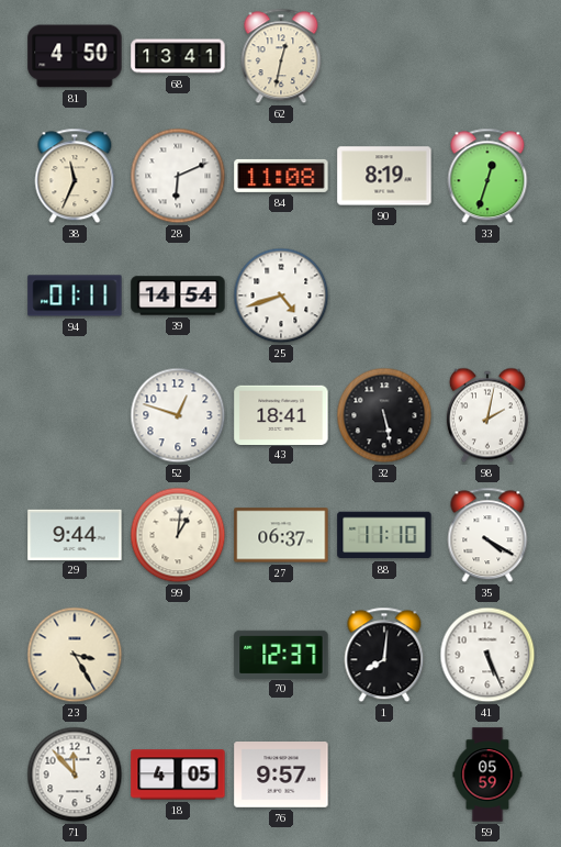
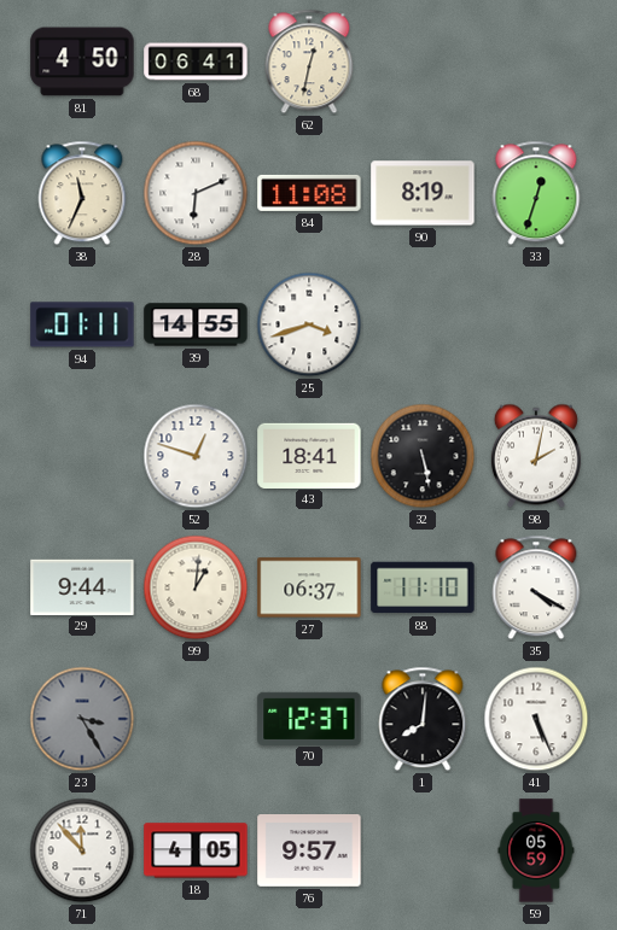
68: 13:41 -> 06:41 (196, 62)
39: 14:54 -> 14:55 (196, 324)
25: 4:42 -> 3:42 (309, 324)
23 dial: cream -> grey (82, 719)
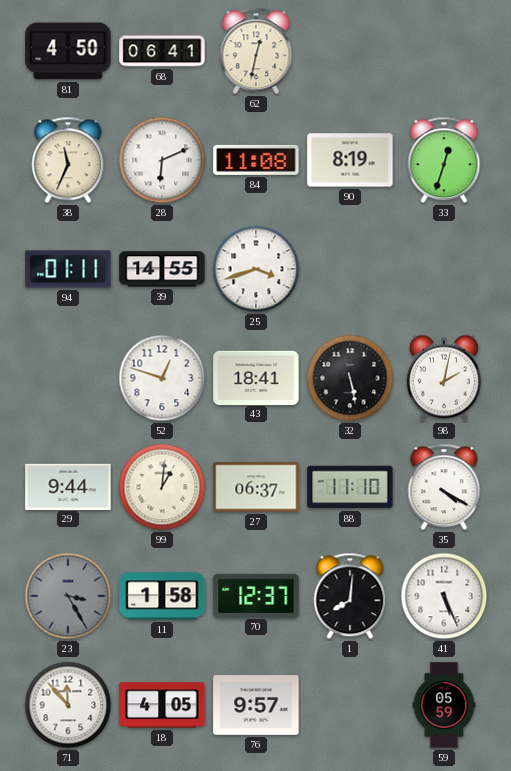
11: none -> 1:58 (162, 596)
